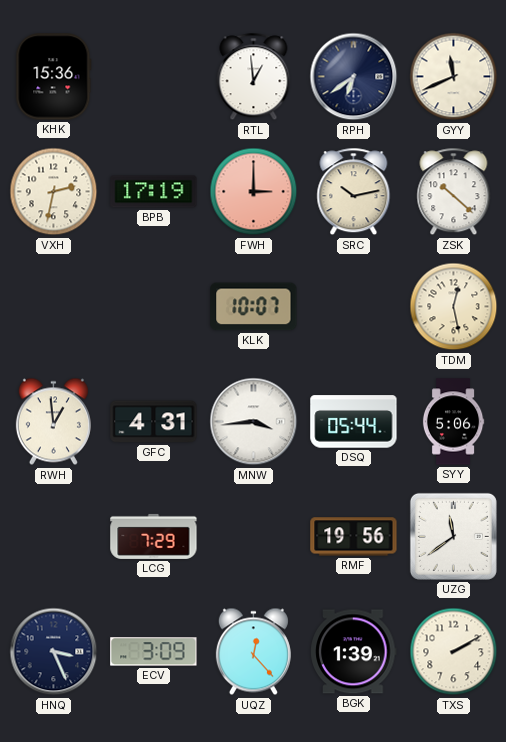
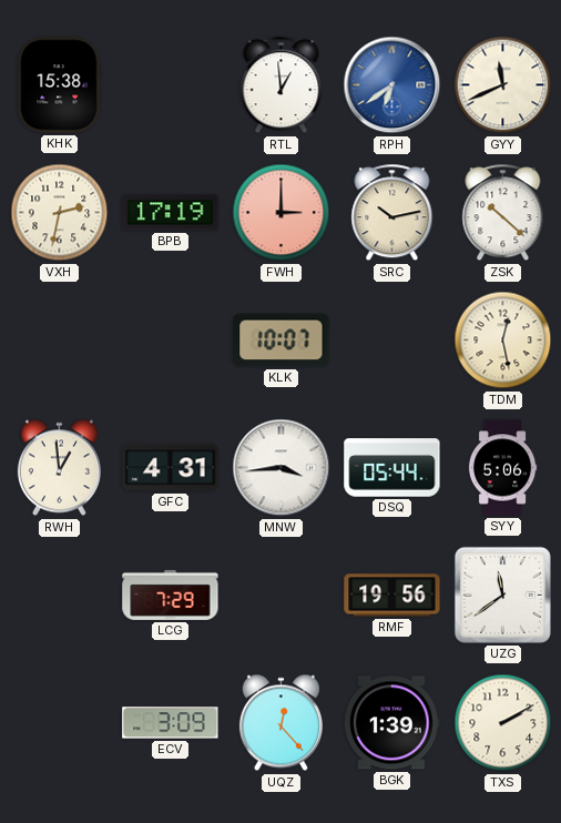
KHK: 15:36 -> 15:38 (60, 85)
RPH dial: navy -> blue (392, 85)
HNQ: 3:26 -> none (54, 652)
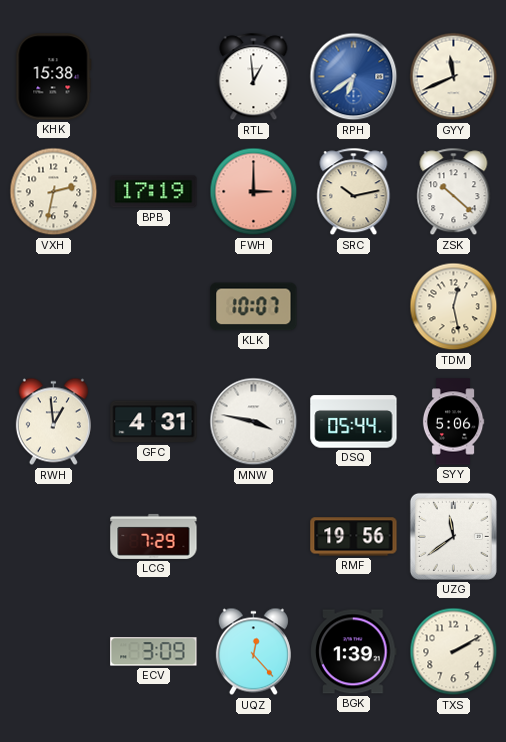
MNW: 3:44 -> 3:47 (254, 422)
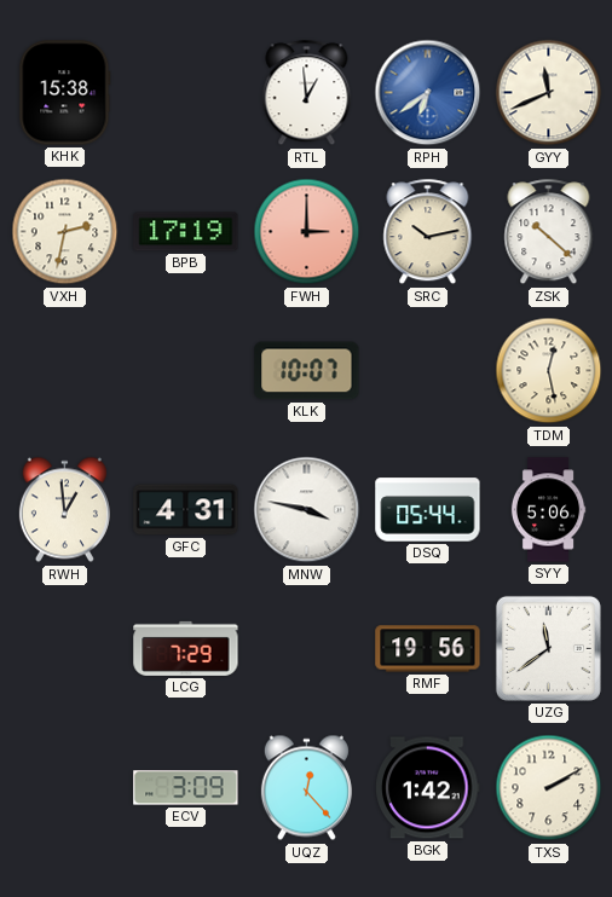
BGK: 1:39 -> 1:42 (428, 788)
